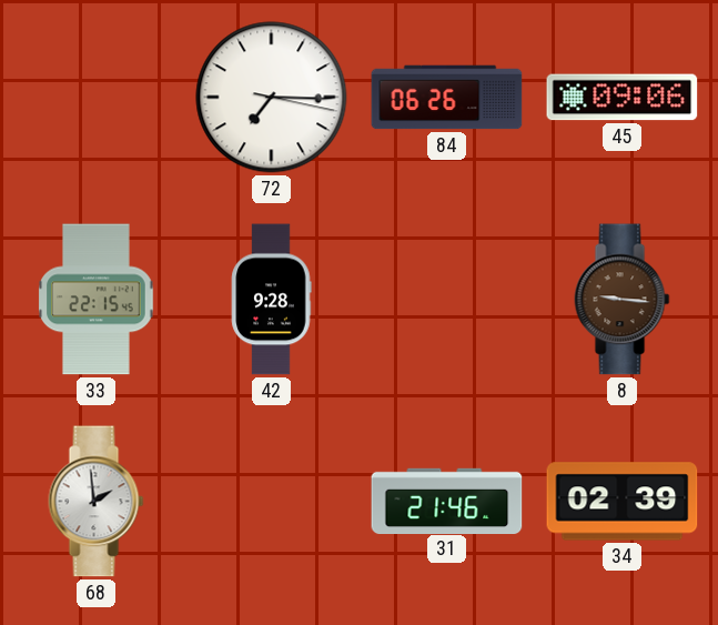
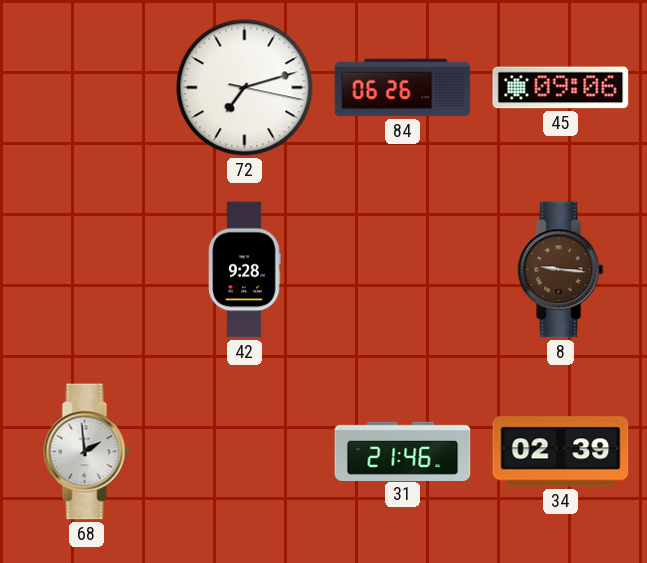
72: 7:15 -> 7:12 (245, 88)
33: 22:15 -> none (97, 300)
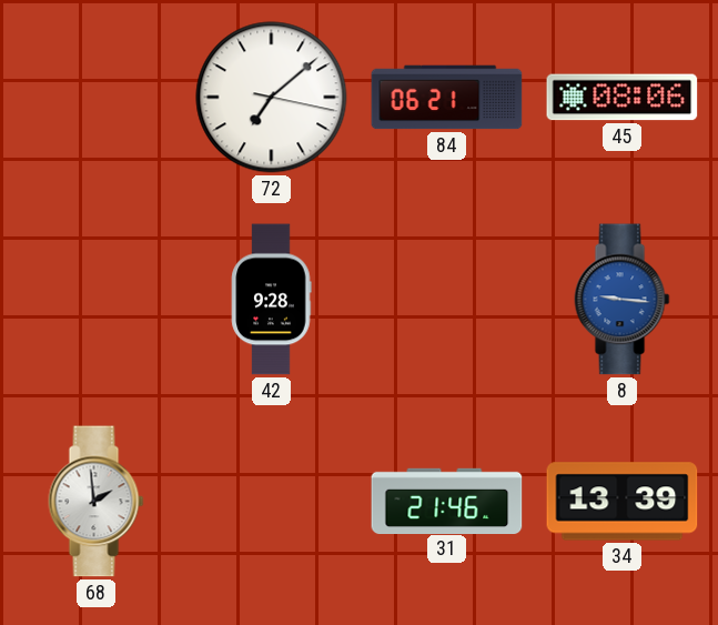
72: 7:12 -> 7:08 (272, 98)
84: 06:26 -> 06:21 (447, 98)
45: 09:06 -> 08:06 (623, 98)
8 dial: brown -> blue (623, 300)
34: 02:39 -> 13:39 (623, 502)
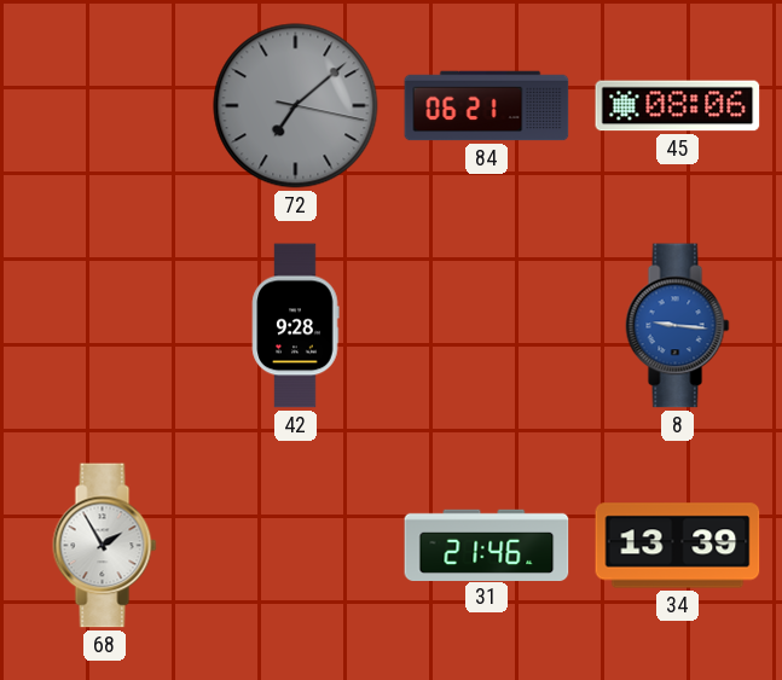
72 dial: white -> grey (296, 106)
68: 1:59 -> 1:55 (105, 546)
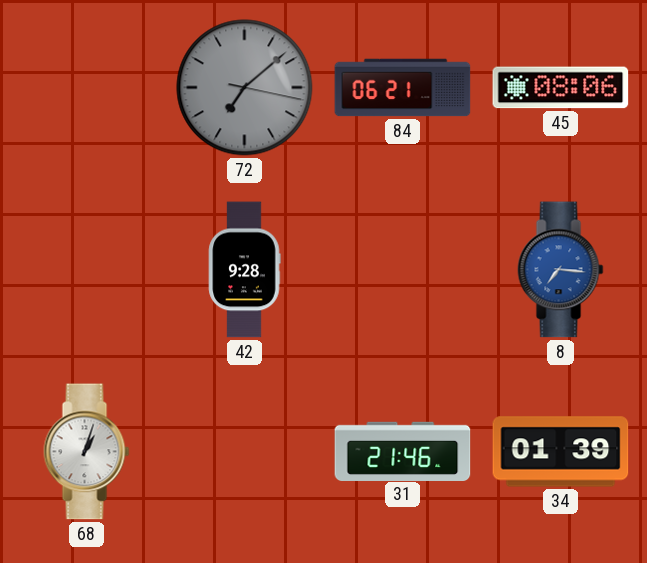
8: 9:16 -> 7:16 (561, 270)
68: 1:55 -> 1:03 (87, 452)
34: 13:39 -> 01:39 (561, 452)
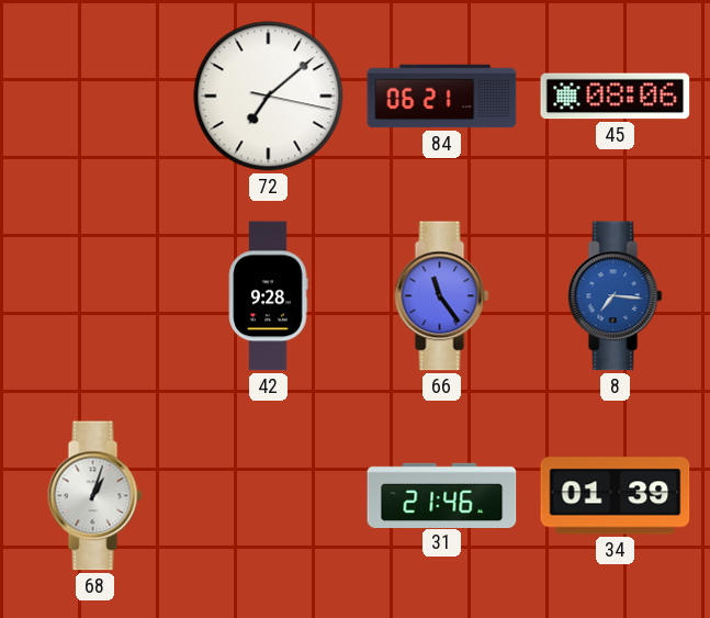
72 dial: grey -> white (269, 97)
66: none -> 11:24 (442, 296)
